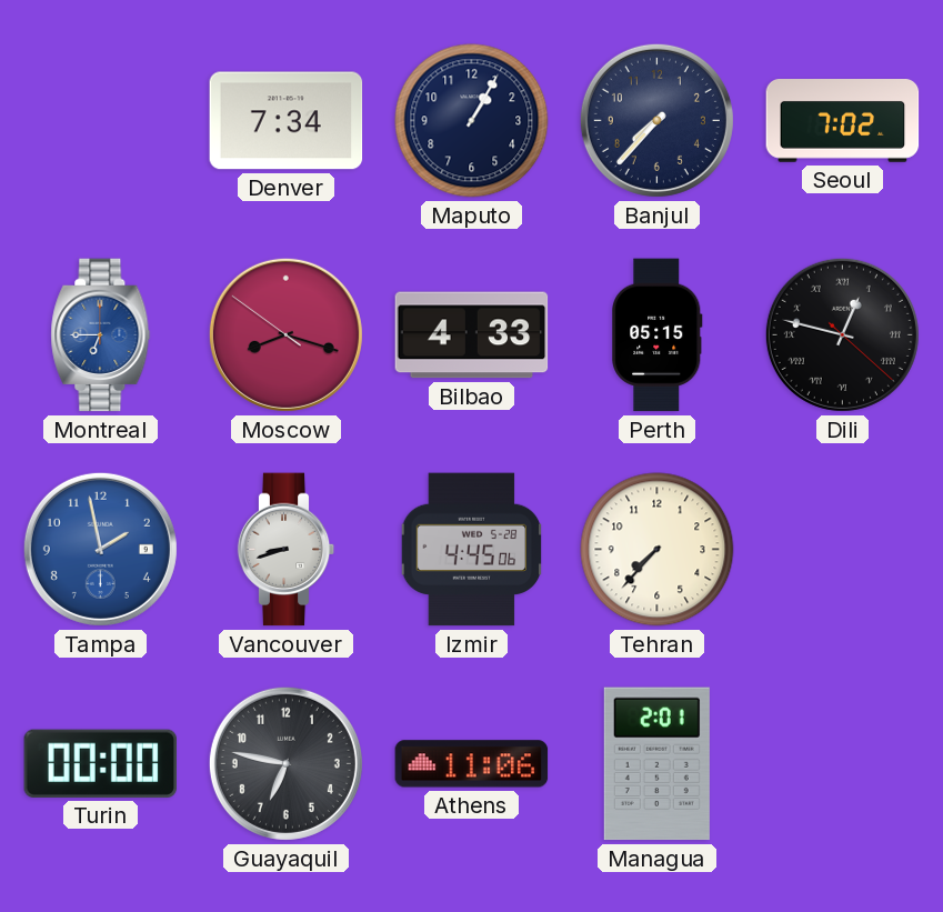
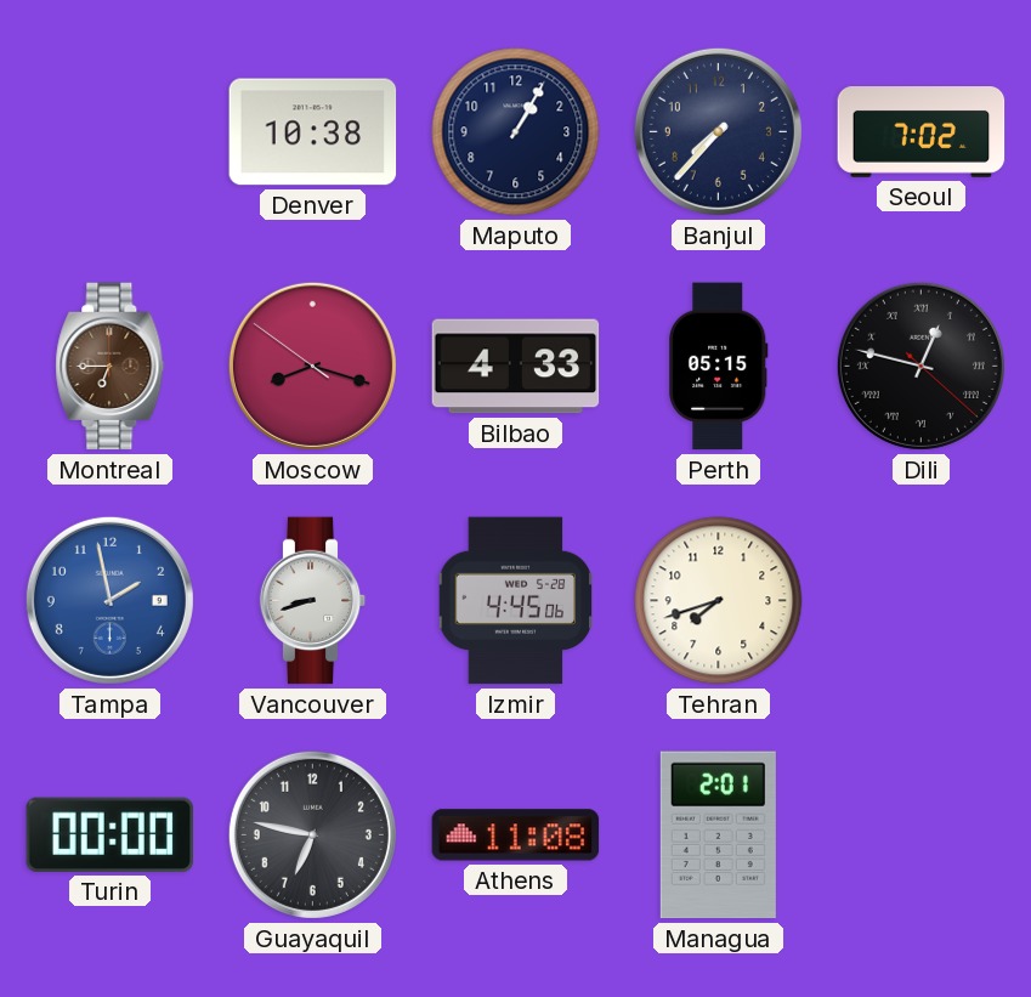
Denver: 7:34 -> 10:38 (313, 132)
Montreal dial: blue -> brown (111, 367)
Tehran: 7:37 -> 7:42 (719, 601)
Athens: 11:06 -> 11:08 (516, 835)
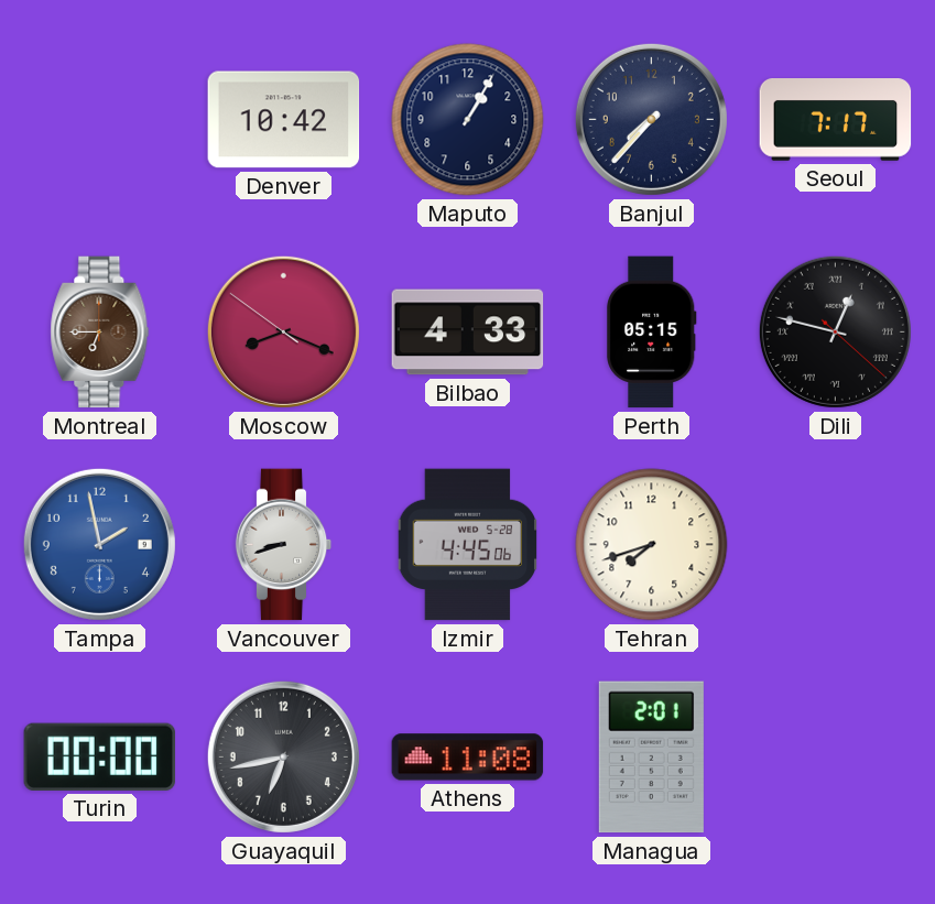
Denver: 10:38 -> 10:42 (284, 120)
Seoul: 7:02 -> 7:17 (836, 120)
Moscow: 8:17 -> 8:18 (283, 331)
Guayaquil: 6:47 -> 6:43 (283, 756)
